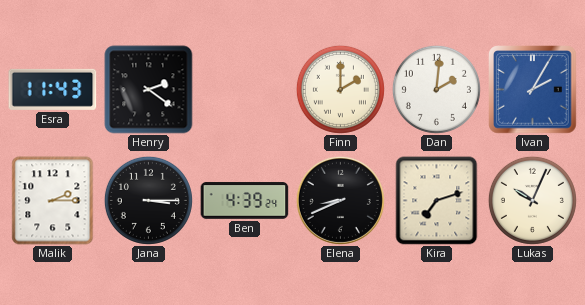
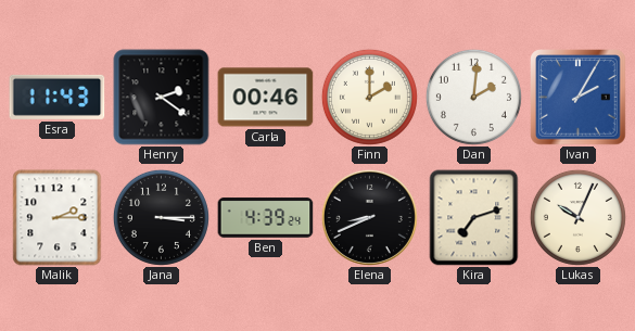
Carla: none -> 00:46 (266, 98)
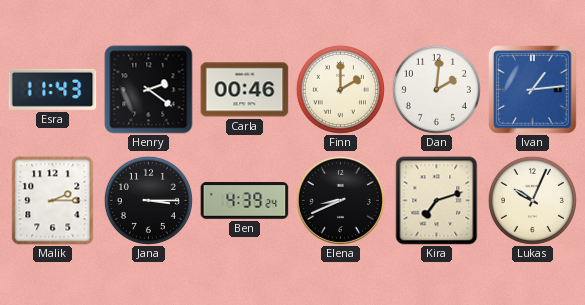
Ivan: 2:05 -> 1:14 (533, 90)
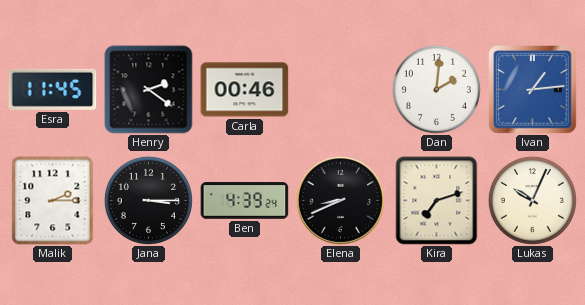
Esra: 11:43 -> 11:45 (53, 89)
Finn: 2:00 -> none (340, 89)
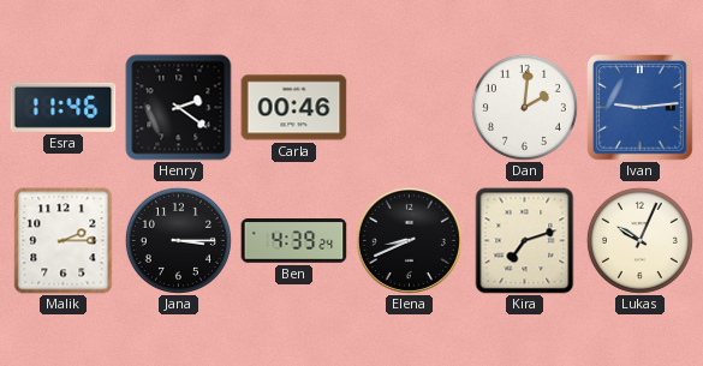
Esra: 11:45 -> 11:46 (64, 107)
Ivan: 1:14 -> 9:14 (641, 108)
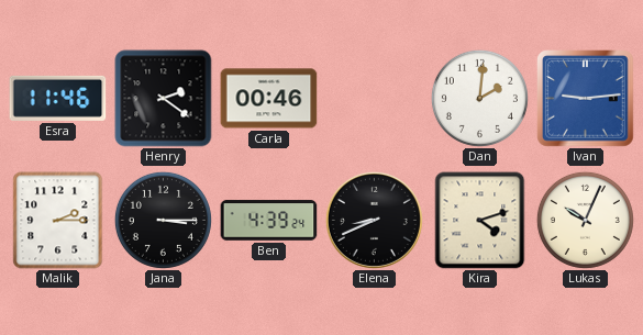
Kira: 7:12 -> 4:12 (480, 221)
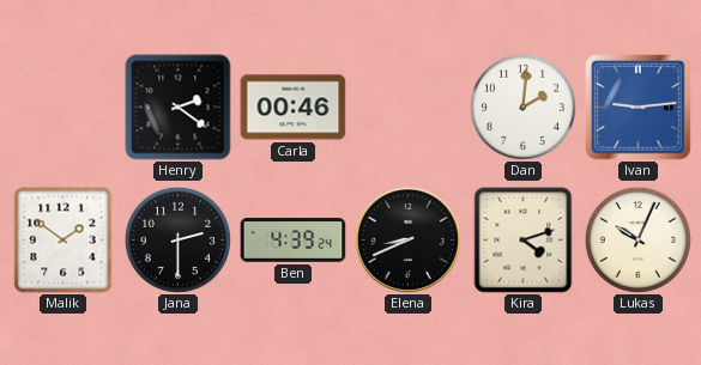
Esra: 11:46 -> none (58, 98)
Malik: 2:15 -> 1:51 (64, 241)
Jana: 3:15 -> 2:30 (177, 239)
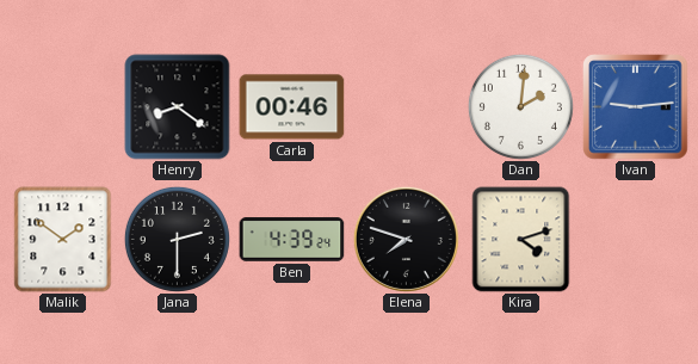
Henry: 2:21 -> 8:21 (178, 107)
Elena: 8:41 -> 7:48 (406, 239)
Lukas: 10:04 -> none (637, 239)
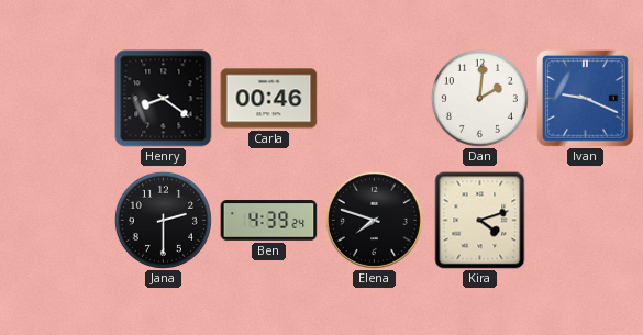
Ivan: 9:14 -> 9:19 (586, 99)
Malik: 1:51 -> none (63, 240)
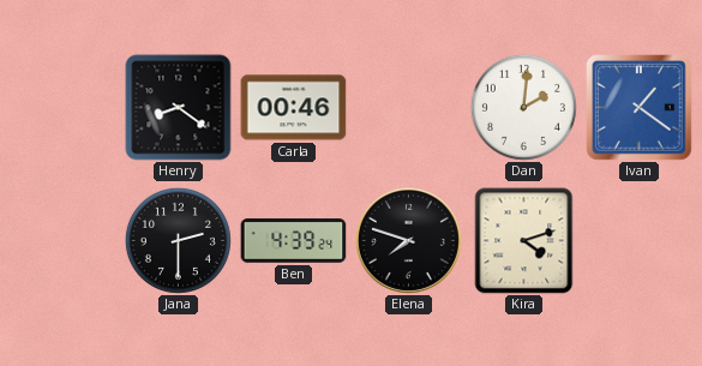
Ivan: 9:19 -> 1:21 (640, 108)
